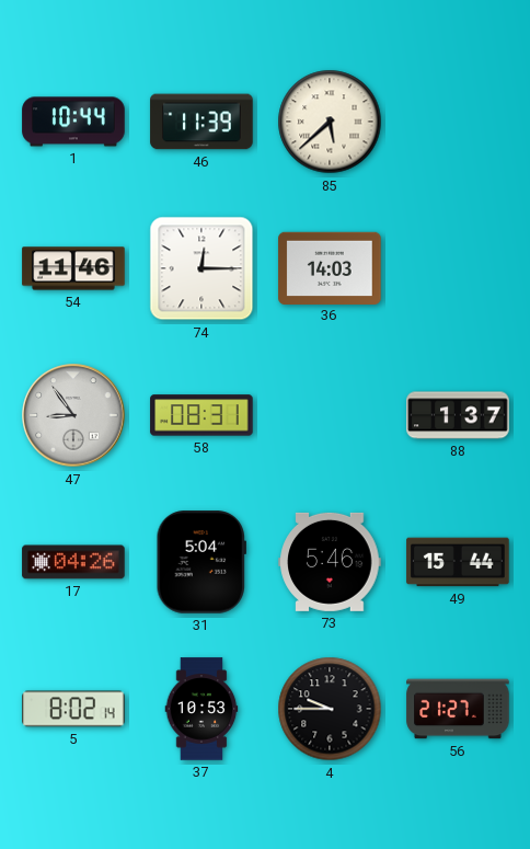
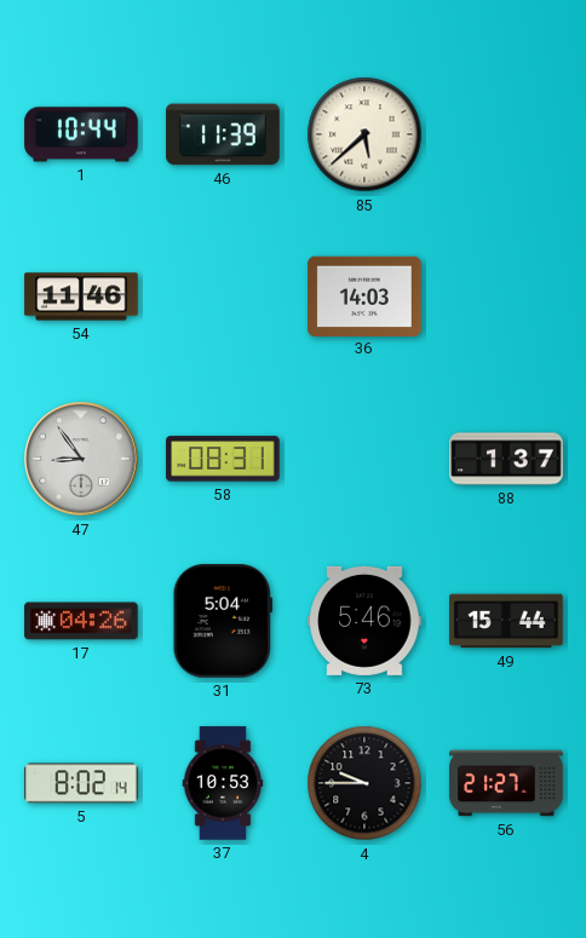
74: 12:15 -> none (201, 268)
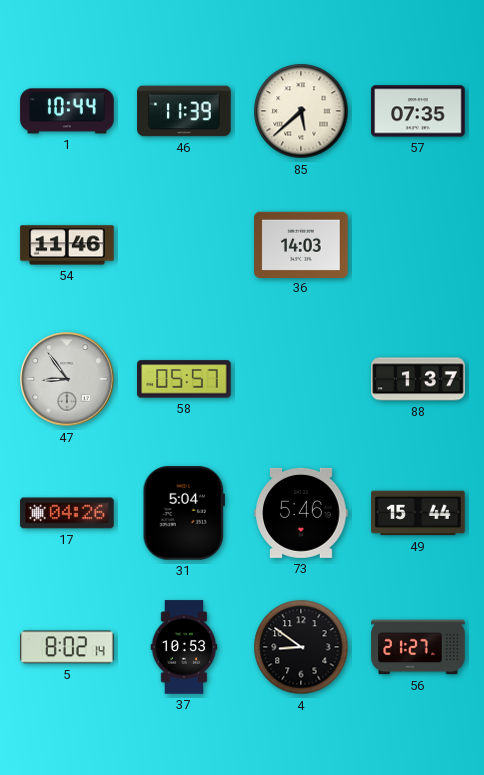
57: none -> 07:35 (418, 111)
58: 08:31 -> 05:57 (184, 379)
4: 9:45 -> 8:51 (301, 647)
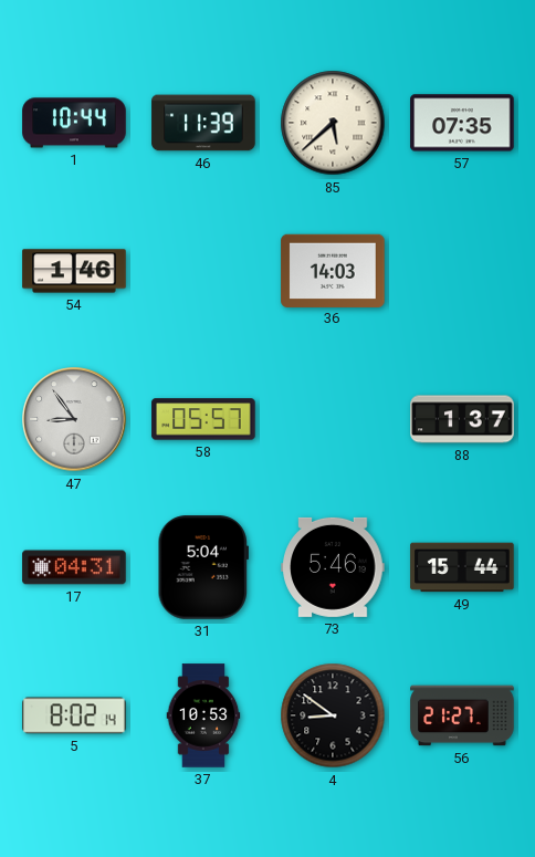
54: 11:46 -> 1:46 (74, 271)
17: 04:26 -> 04:31 (74, 567)
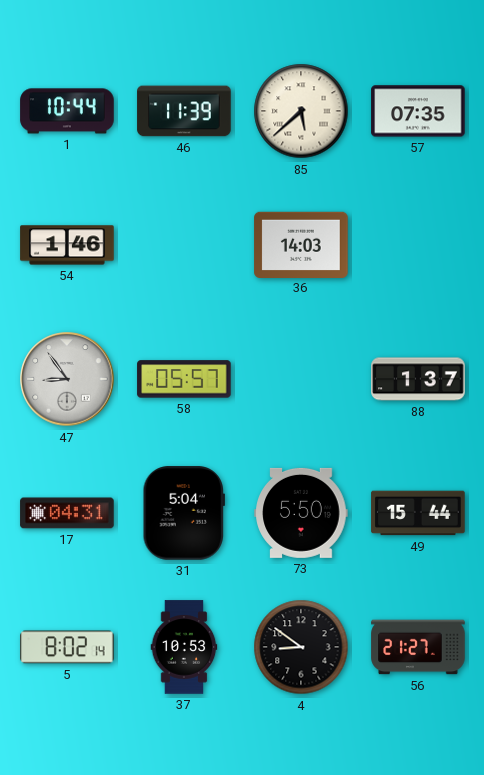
73: 5:46 -> 5:50 (301, 513)
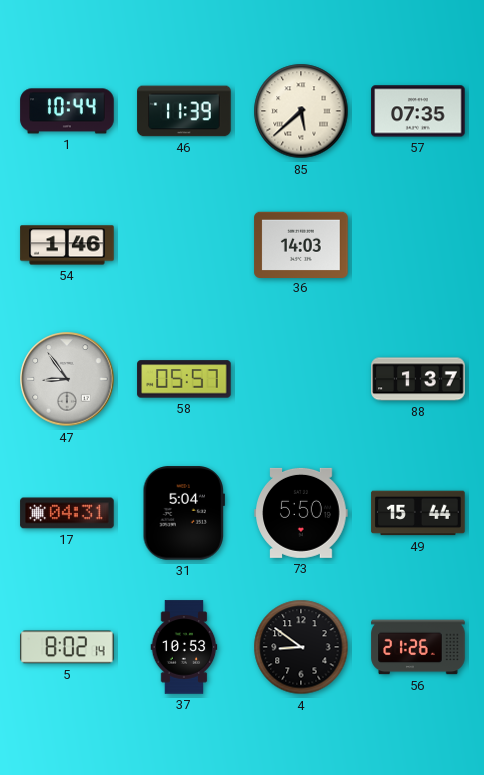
56: 21:27 -> 21:26 (418, 647)
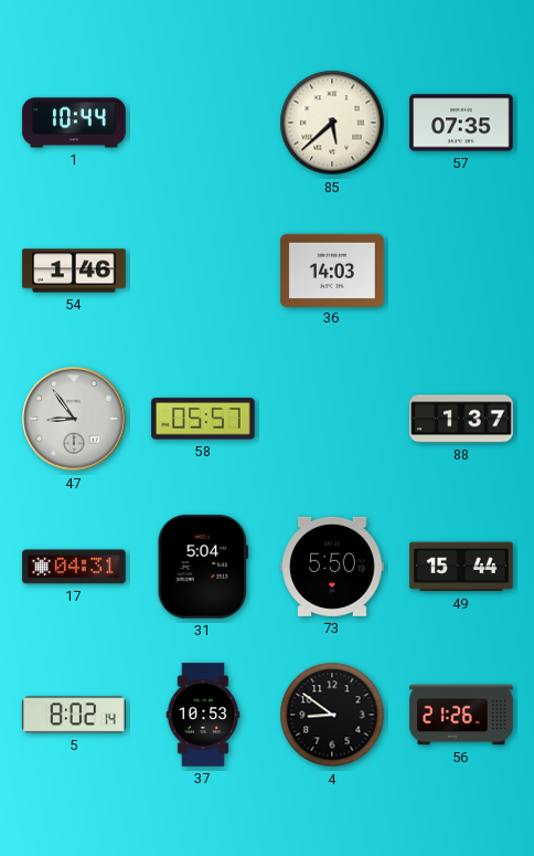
46: 11:39 -> none (184, 111)
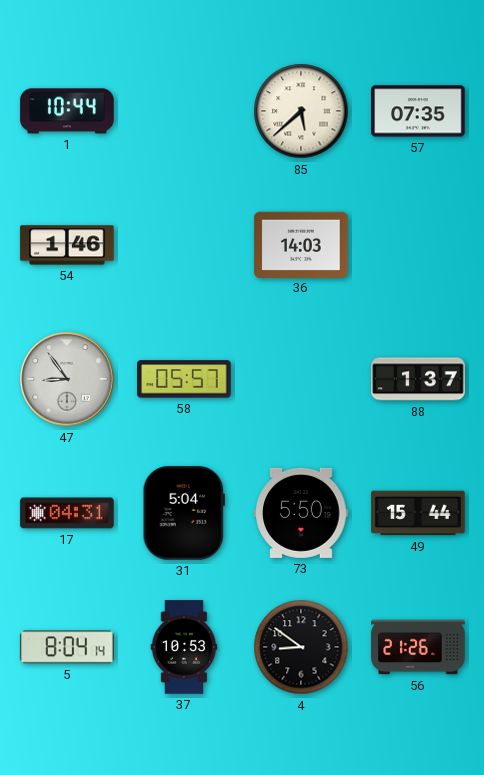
5: 8:02 -> 8:04 (67, 647)
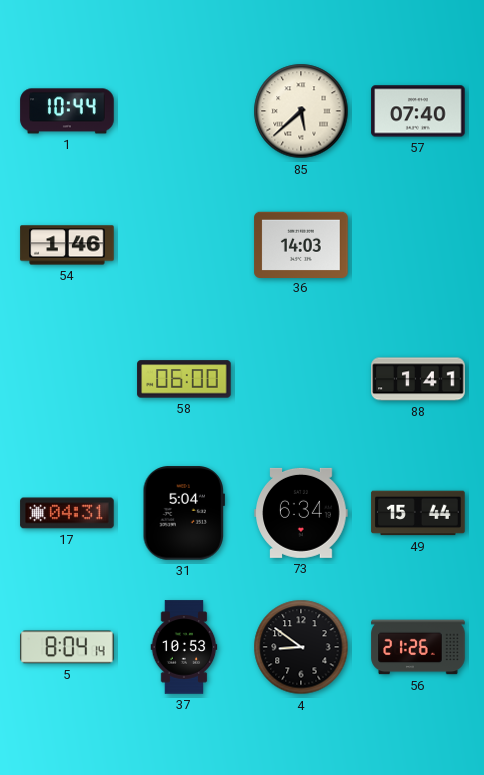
57: 07:35 -> 07:40 (418, 111)
47: 8:54 -> none (67, 379)
58: 05:57 -> 06:00 (184, 379)
88: 1:37 -> 1:41 (418, 379)
73: 5:50 -> 6:34 (301, 513)
